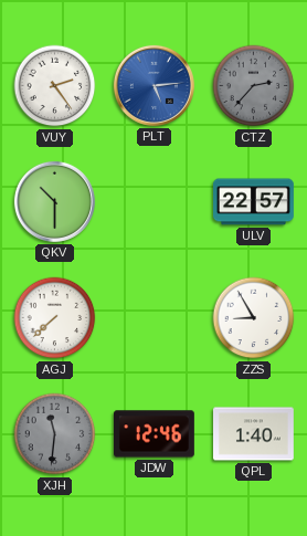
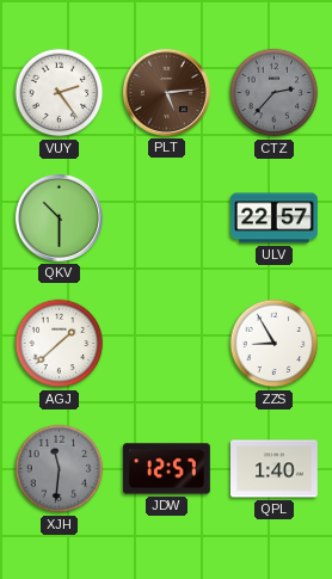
PLT dial: blue -> brown (166, 92)
AGJ: 7:38 -> 1:38 (60, 344)
JDW: 12:46 -> 12:57 (167, 469)
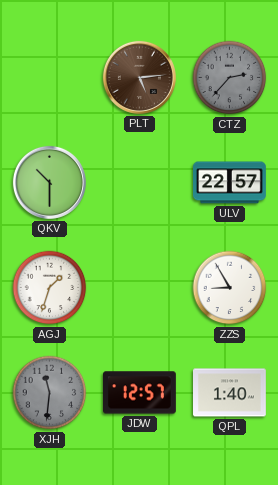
VUY: 2:24 -> none (60, 93)
AGJ: 1:38 -> 1:33 (50, 288)
